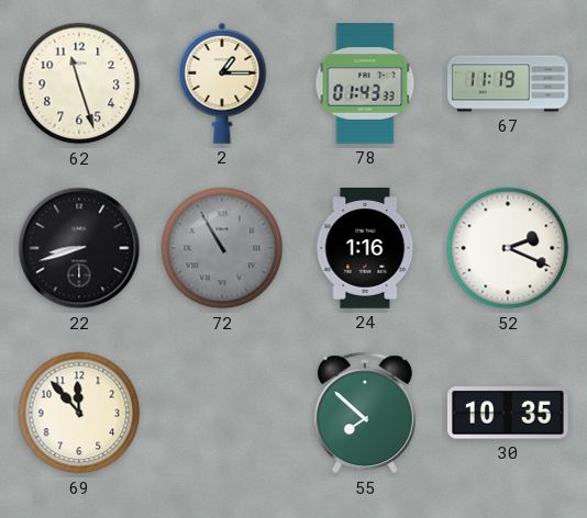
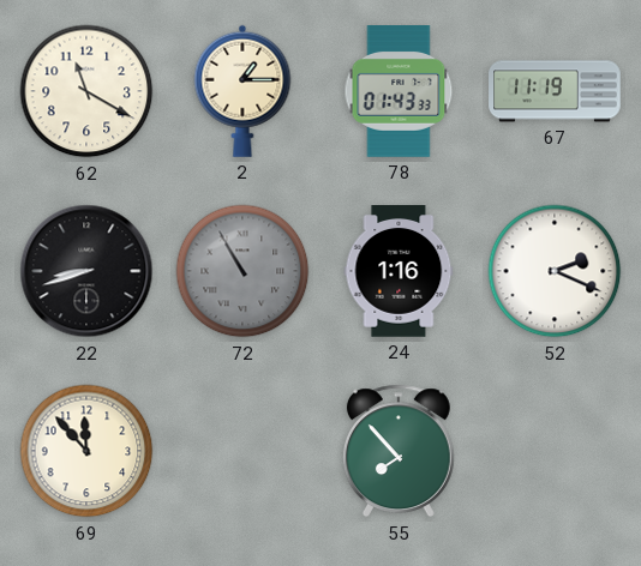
62: 11:27 -> 11:20 (86, 91)
55: 7:52 -> 7:53 (399, 451)
30: 10:35 -> none (508, 413)
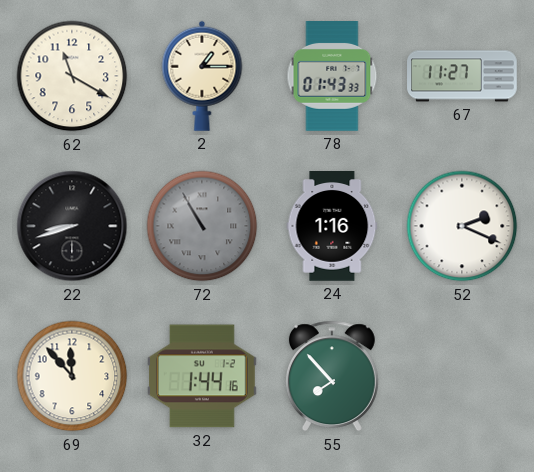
67: 11:19 -> 11:27 (462, 76)
32: none -> 1:44 (203, 376)
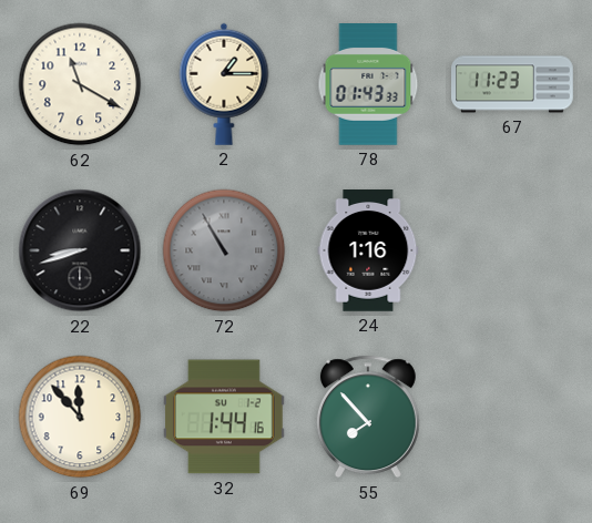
67: 11:27 -> 11:23 (512, 84)
52: 2:19 -> none (462, 226)
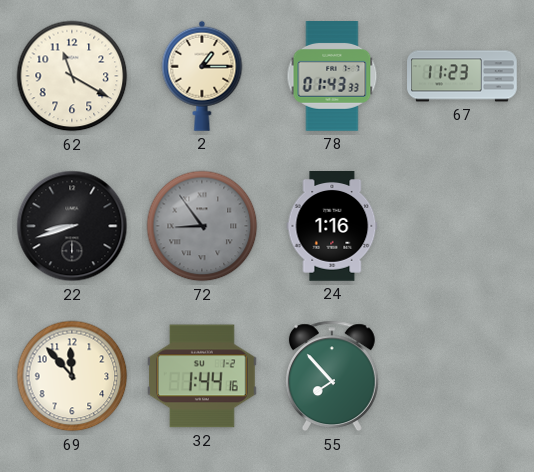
72: 10:55 -> 8:54 (202, 226)
